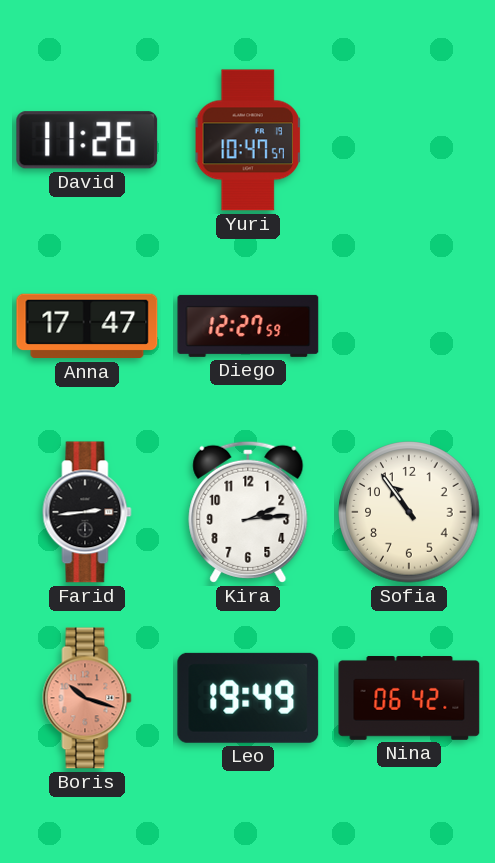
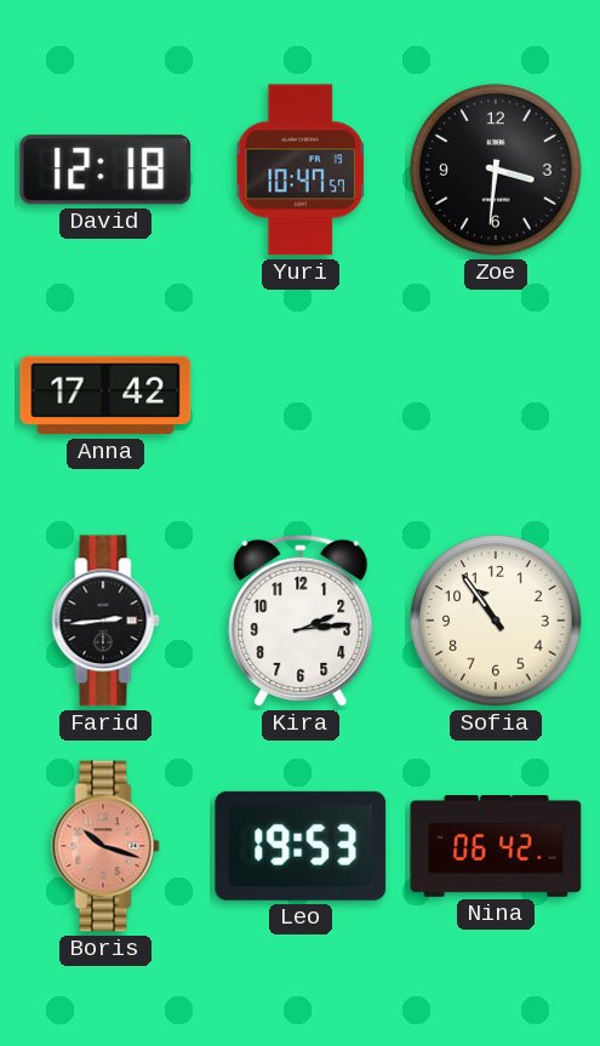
David: 11:26 -> 12:18 (105, 170)
Zoe: none -> 3:31 (496, 170)
Anna: 17:47 -> 17:42 (105, 395)
Diego: 12:27 -> none (248, 326)
Leo: 19:49 -> 19:53 (301, 846)
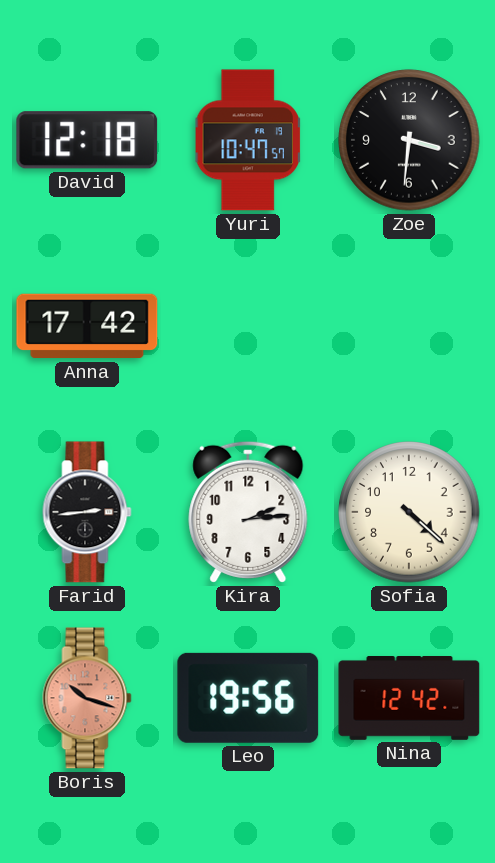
Sofia: 10:54 -> 4:22 (409, 512)
Leo: 19:53 -> 19:56 (248, 698)
Nina: 06:42 -> 12:42 (409, 699)
